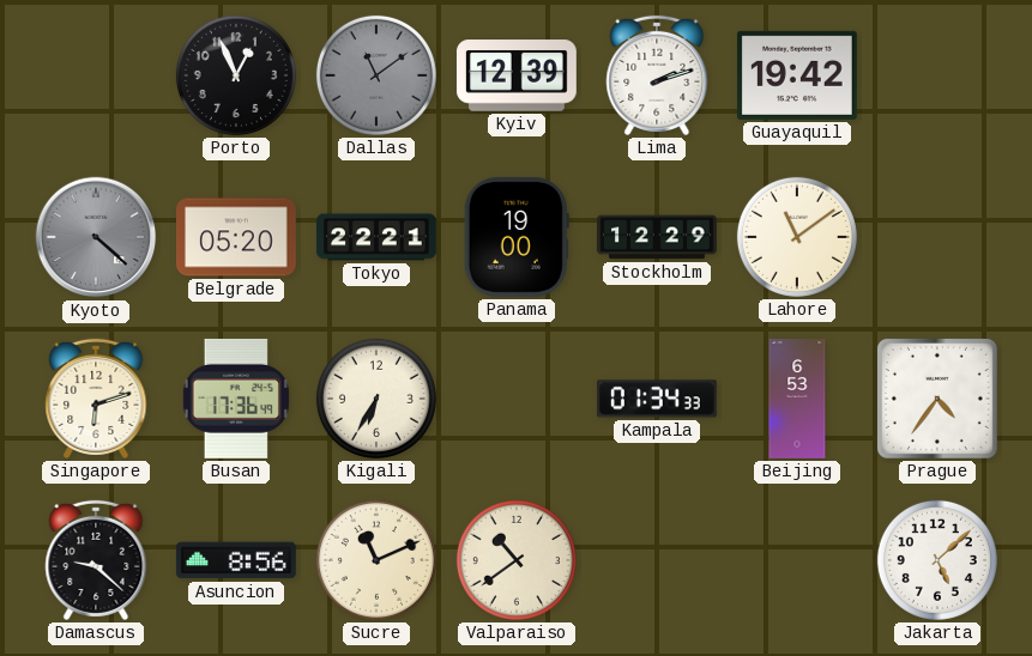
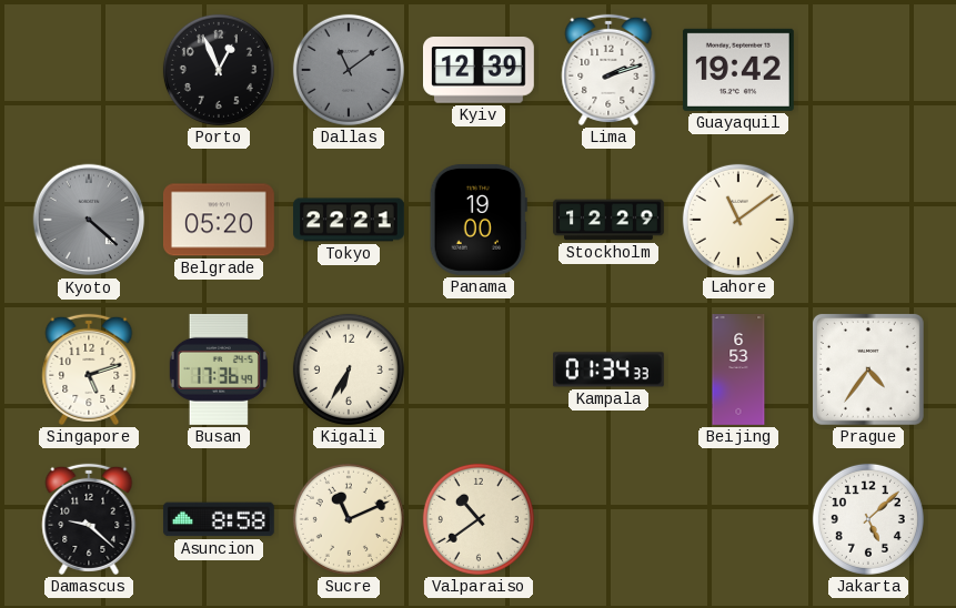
Singapore: 6:12 -> 5:12 (89, 369)
Asuncion: 8:56 -> 8:58 (219, 519)
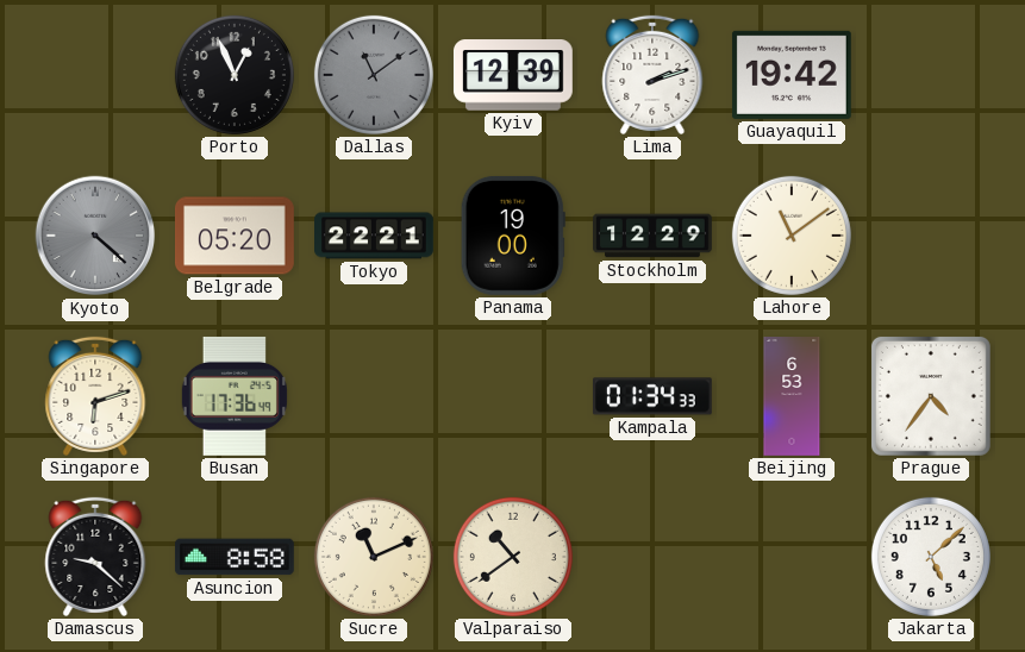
Singapore: 5:12 -> 6:12 (95, 396)
Kigali: 6:35 -> none (349, 369)
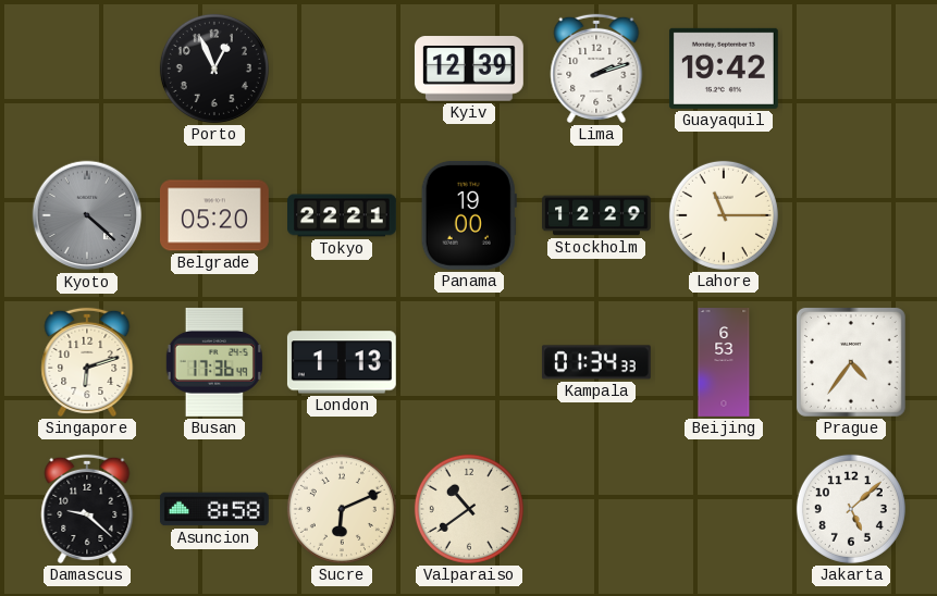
Dallas: 11:09 -> none (374, 75)
Lahore: 11:09 -> 11:15 (724, 215)
London: none -> 1:13 (342, 362)
Sucre: 11:11 -> 6:11 (342, 509)
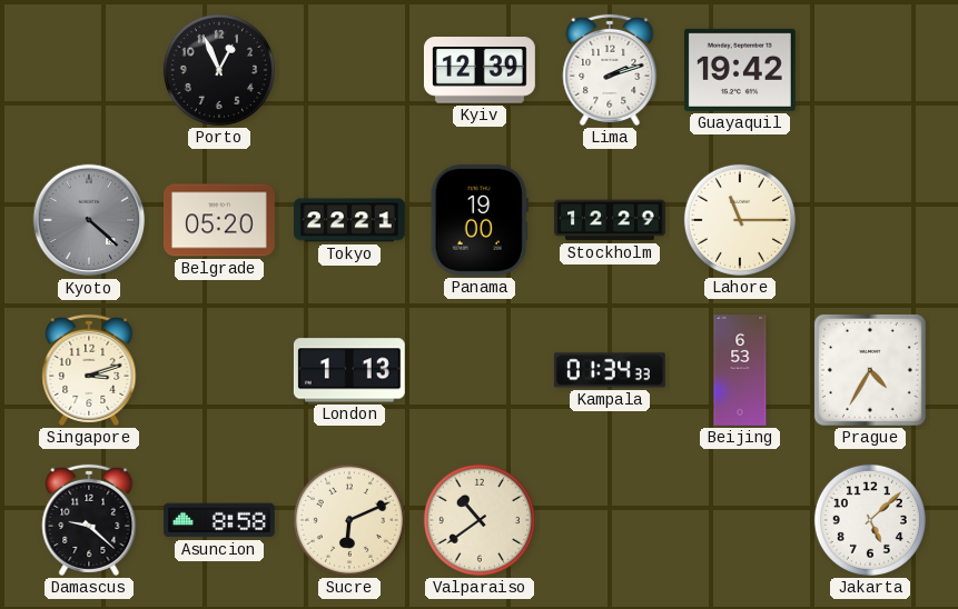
Singapore: 6:12 -> 3:12 (89, 370)
Busan: 17:36 -> none (214, 362)
Prague: 4:36 -> 4:35 (870, 370)
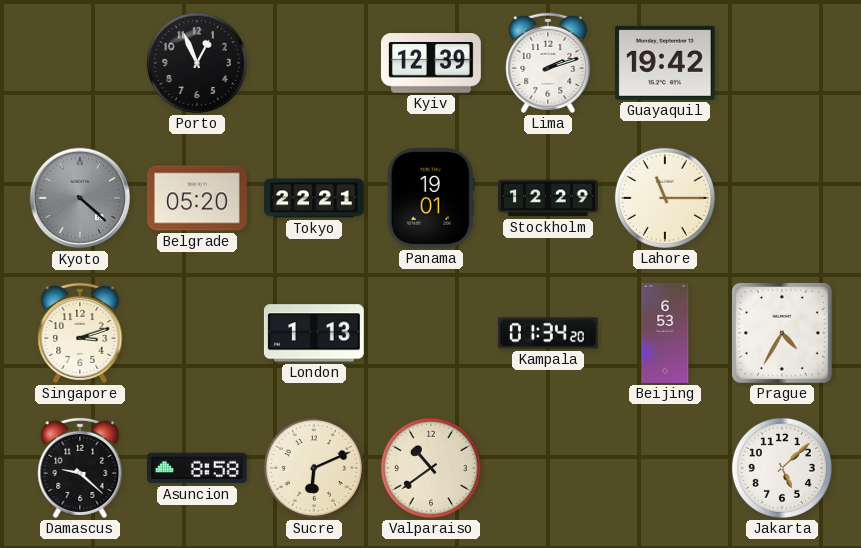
Panama: 19:00 -> 19:01 (431, 198)
Kampala: 01:34:33 -> 01:34:20 (548, 333)
